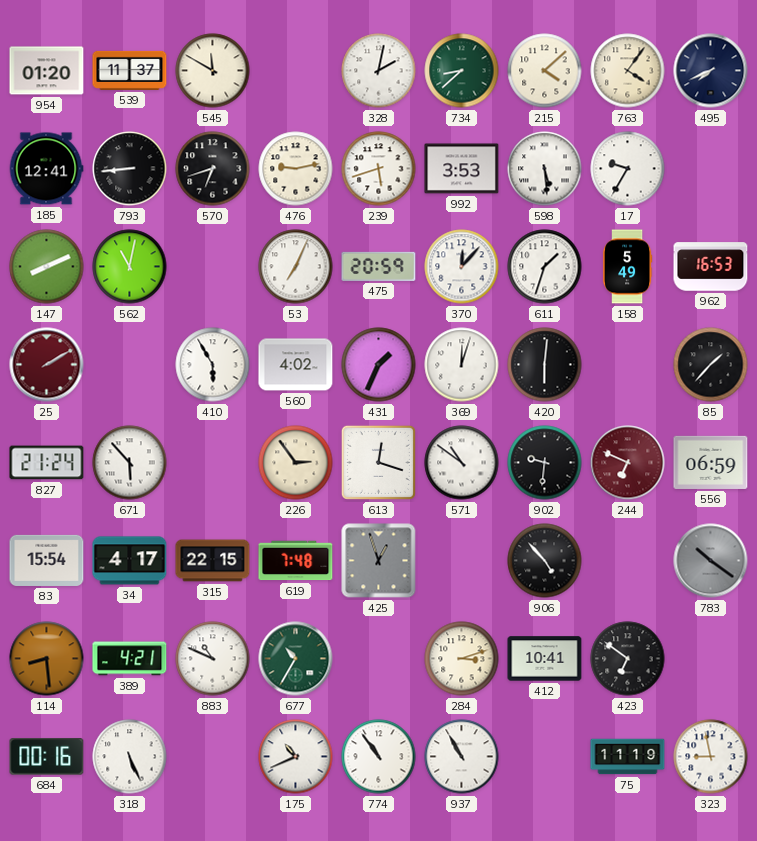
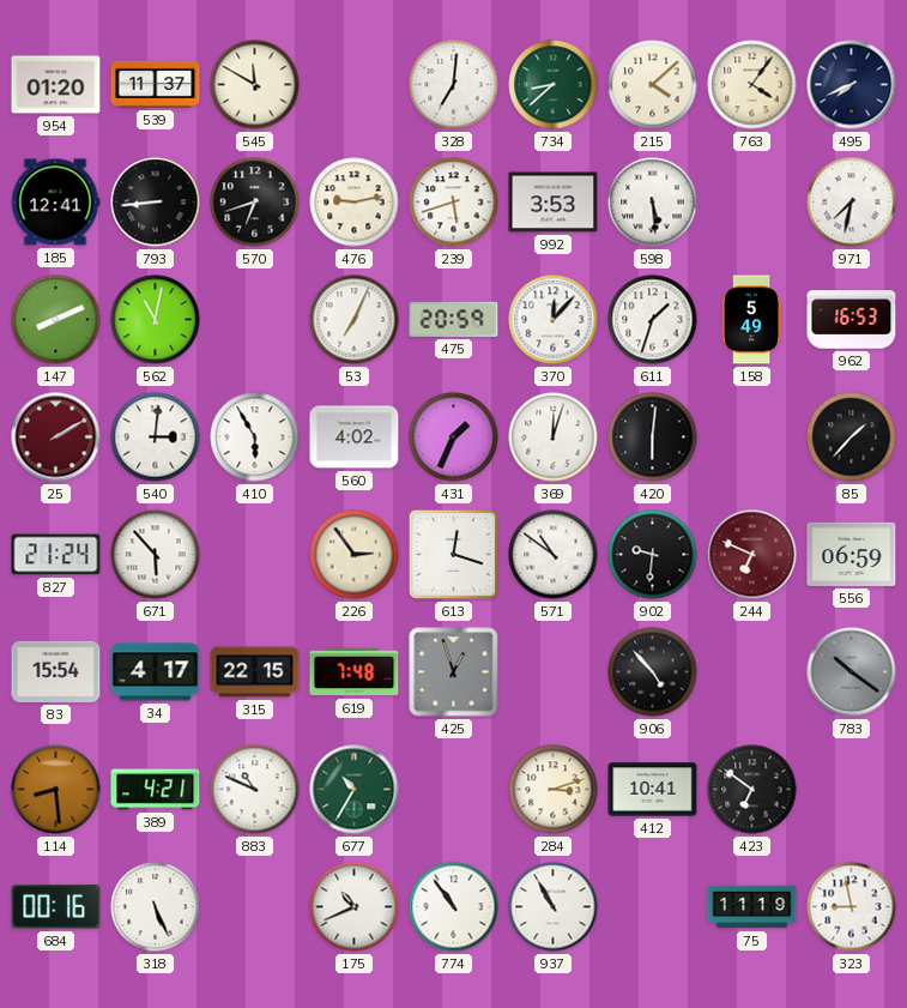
328: 2:02 -> 7:01 (454, 85)
17: 9:35 -> none (628, 169)
971: none -> 7:32 (852, 203)
540: none -> 3:01 (156, 437)
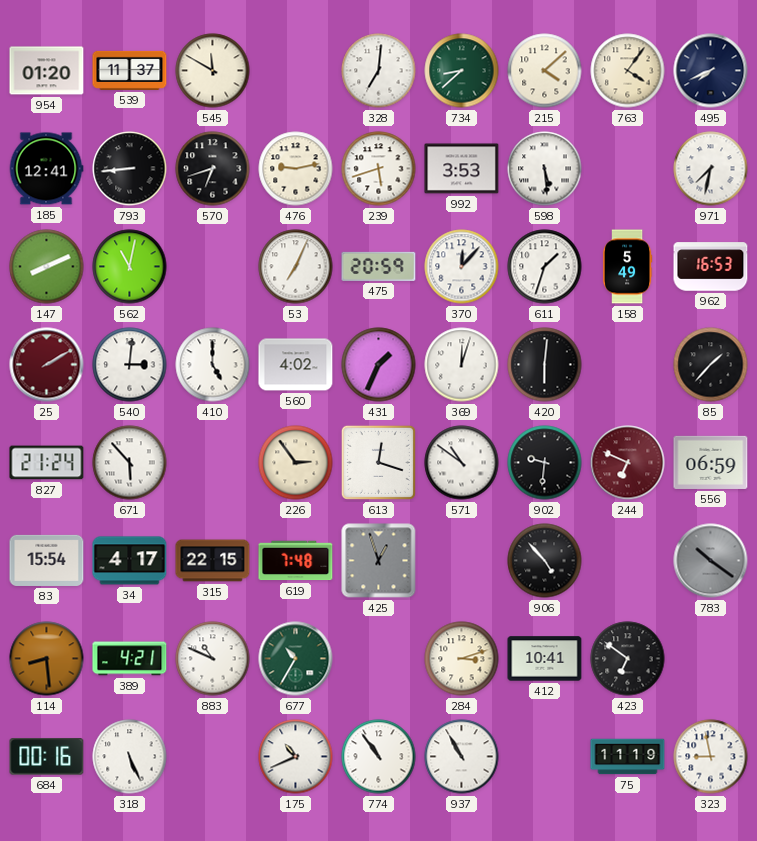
410: 5:55 -> 5:00 (213, 365)
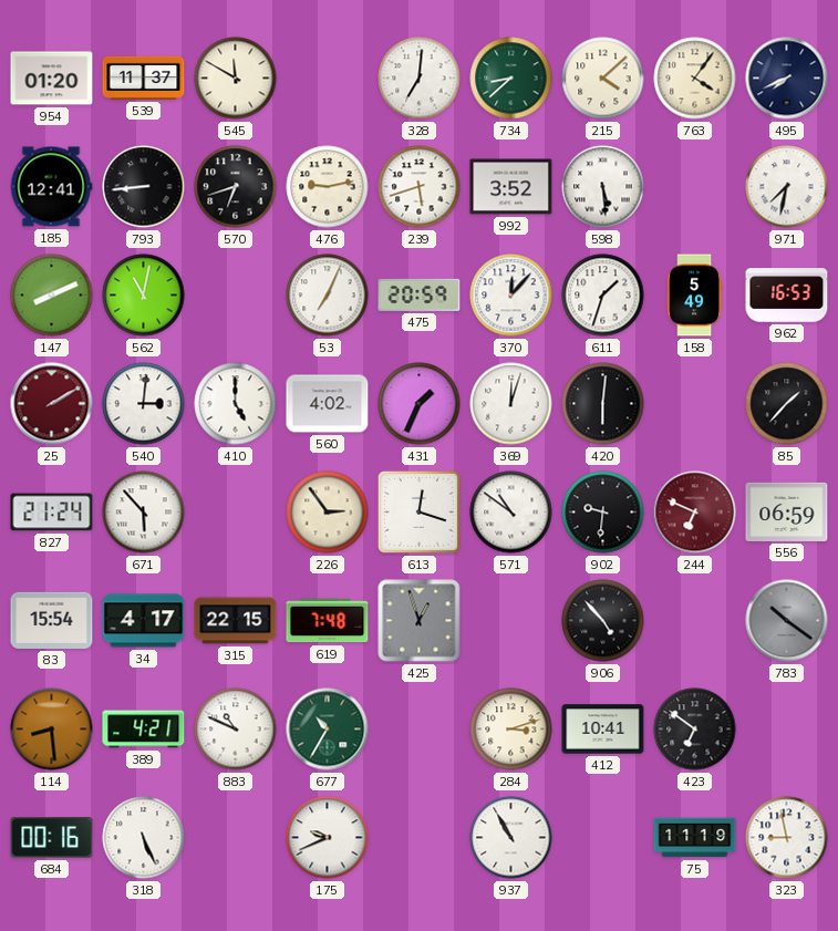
992: 3:53 -> 3:52 (511, 187)
175: 10:41 -> 9:41 (328, 838)
774: 10:54 -> none (379, 757)
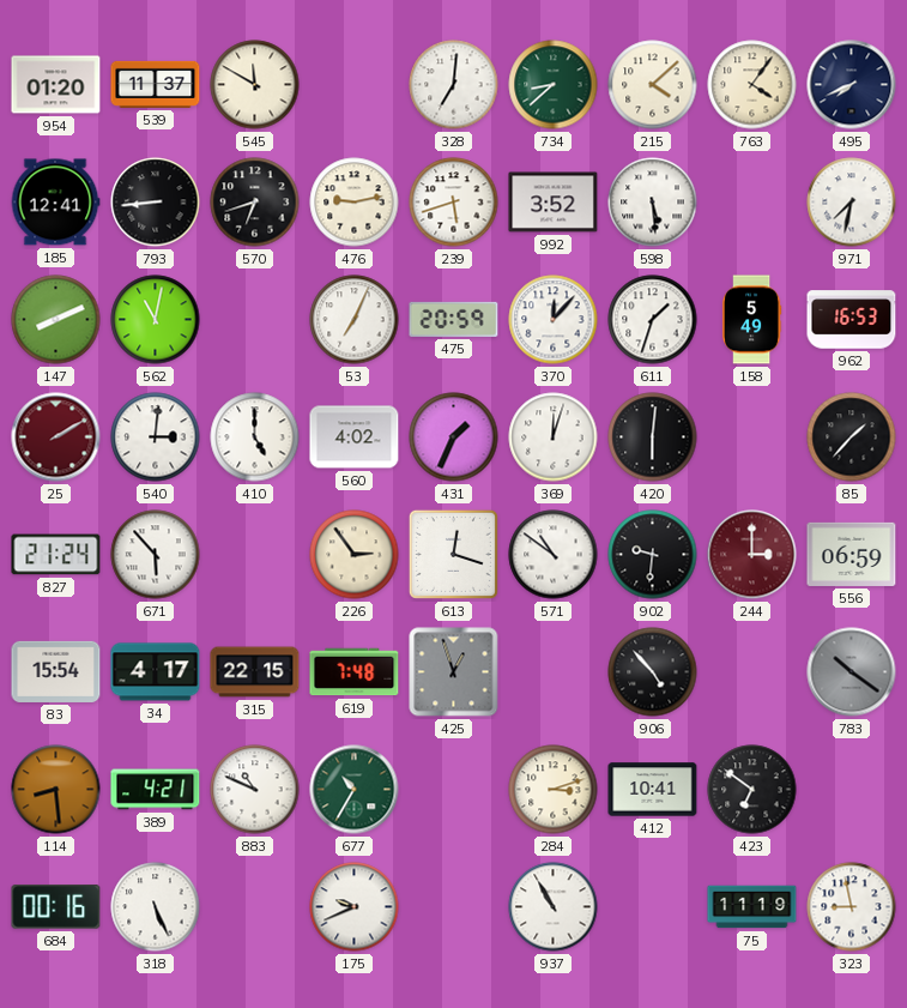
244: 6:49 -> 3:00 (752, 555)
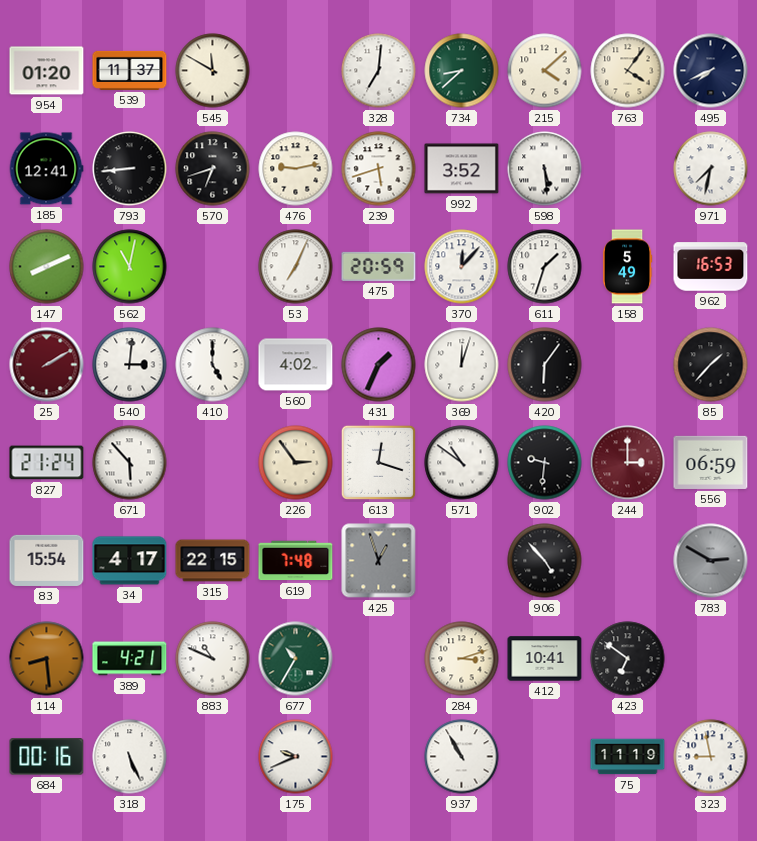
420: 6:01 -> 6:06 (545, 365)
783: 10:21 -> 2:50 (711, 561)
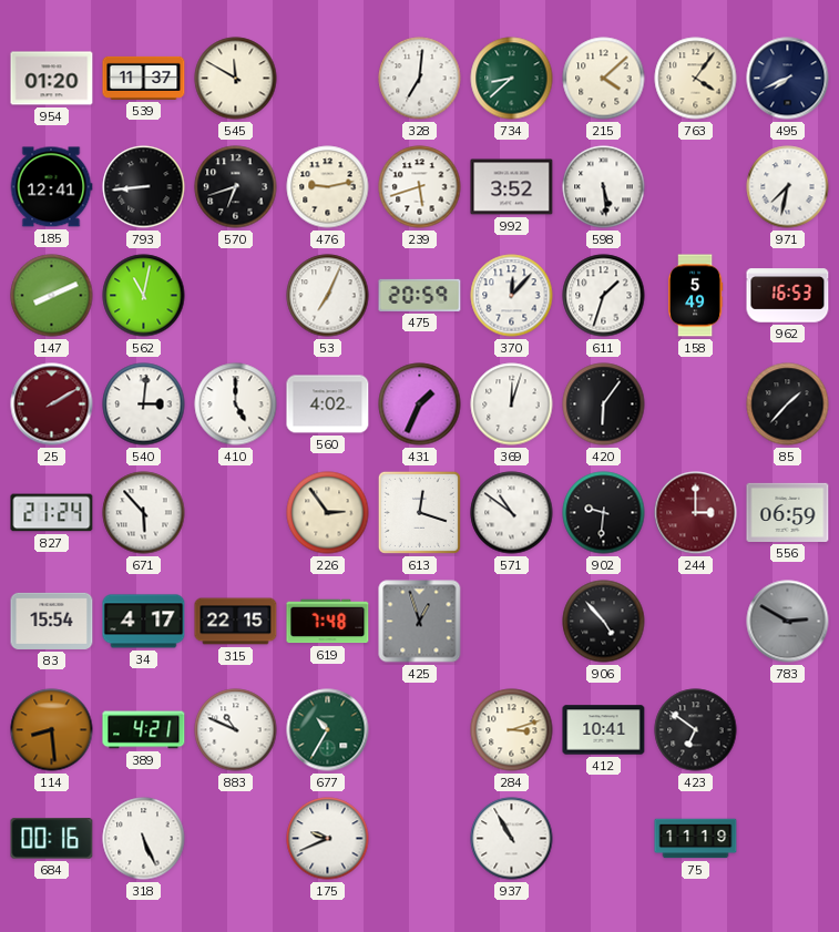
323: 8:58 -> none (711, 757)
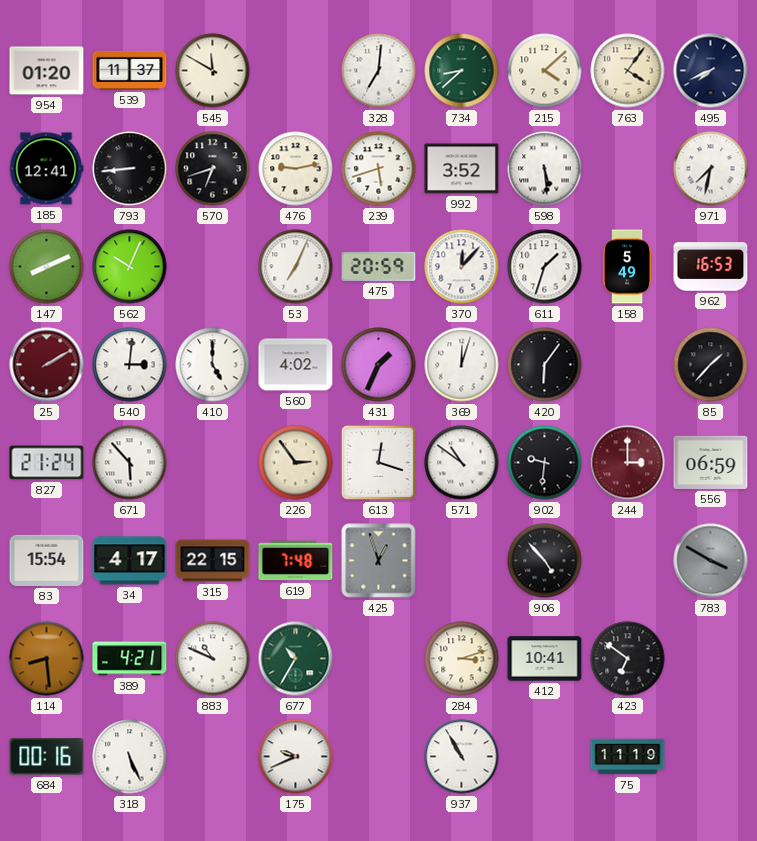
562: 11:02 -> 10:04 (130, 267)
783: 2:50 -> 3:50 (711, 561)
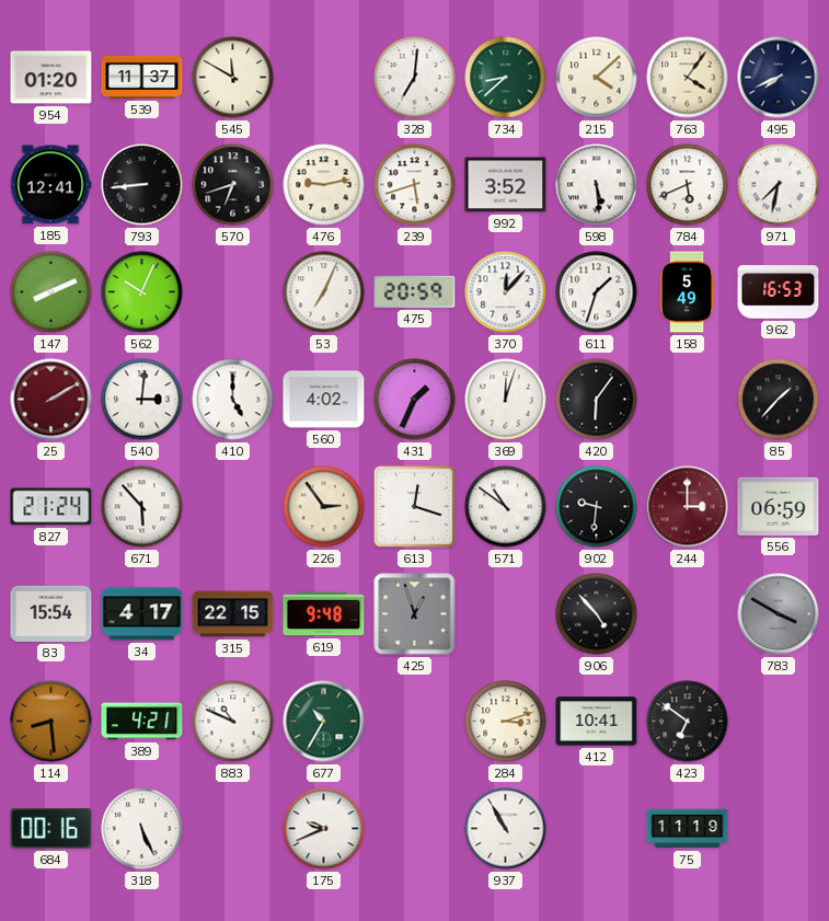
784: none -> 5:41 (688, 185)
619: 7:48 -> 9:48 (324, 614)
